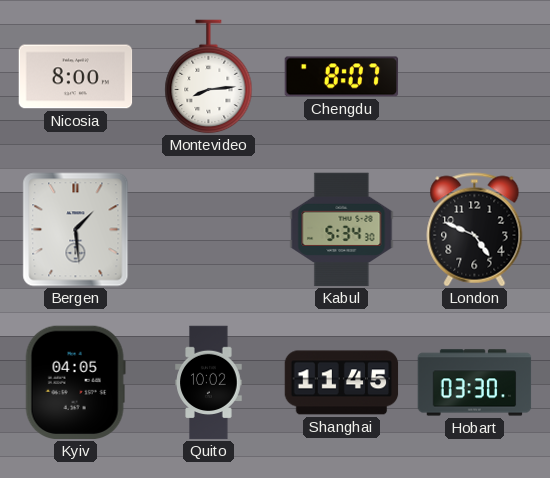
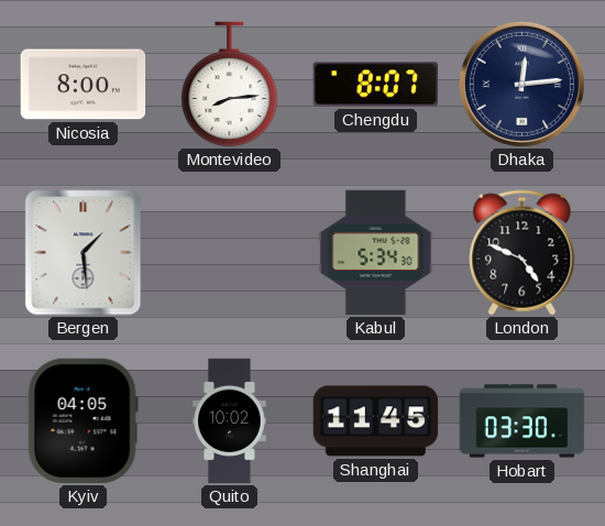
Dhaka: none -> 12:14 (521, 84)
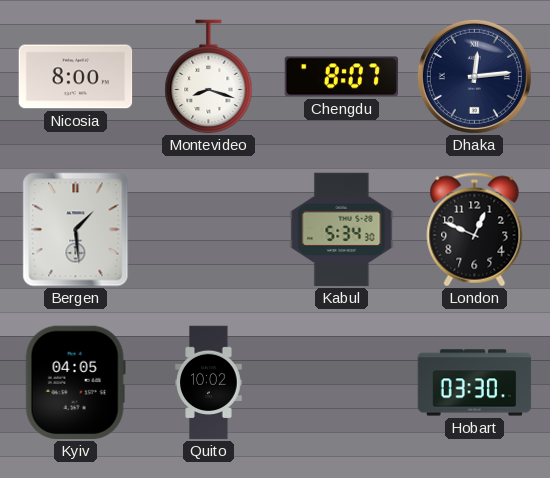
Montevideo: 8:14 -> 8:18 (209, 77)
London: 4:49 -> 12:49 (475, 230)
Shanghai: 11:45 -> none (376, 421)
